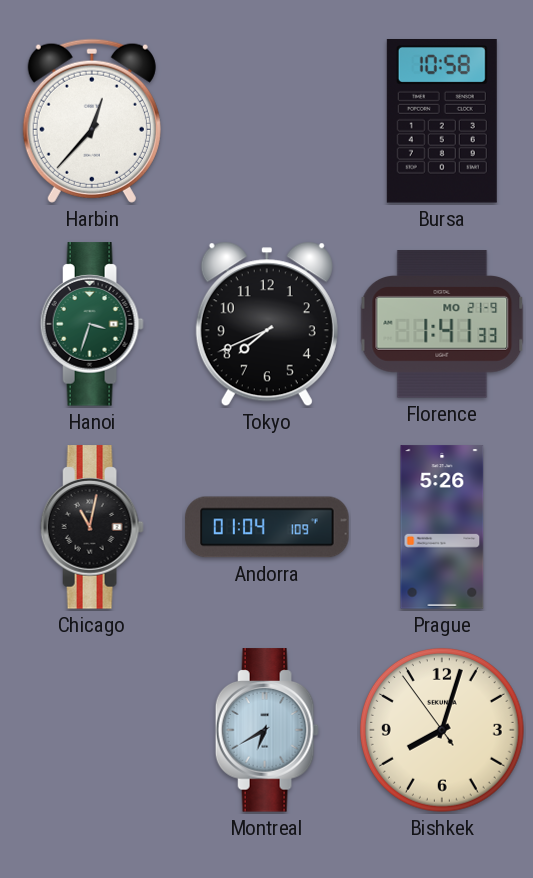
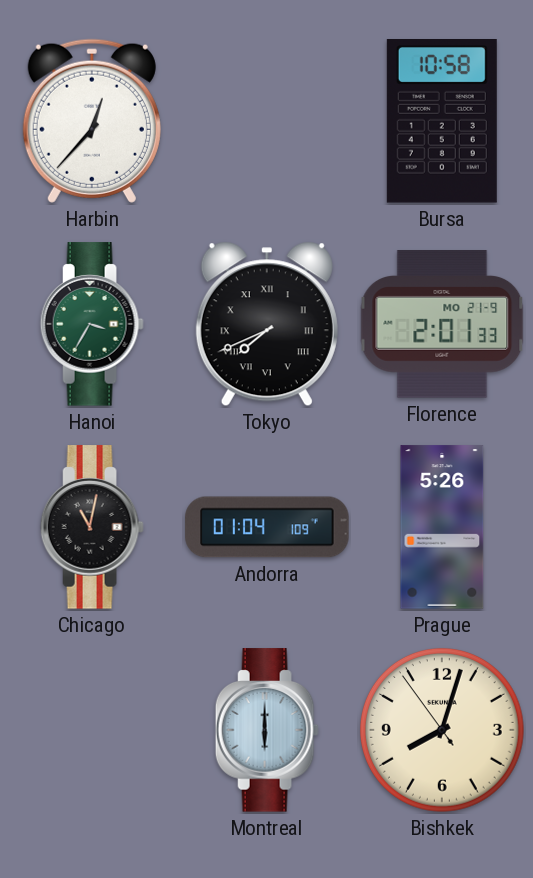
Hanoi: 3:33 -> 3:35 (92, 324)
Tokyo numerals: Arabic -> Roman (267, 324)
Florence: 1:41 -> 2:01 (442, 324)
Montreal: 6:40 -> 6:00 (267, 730)
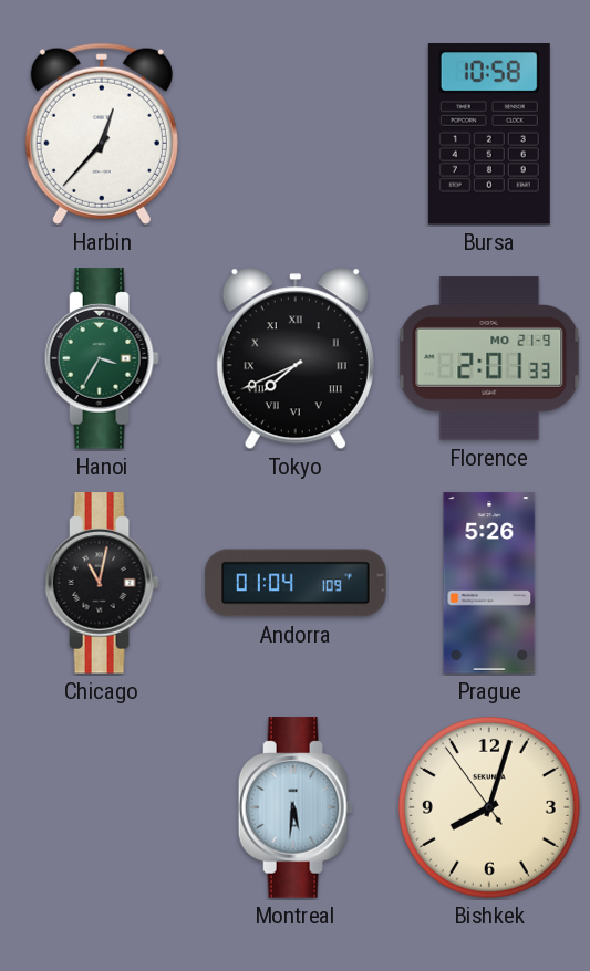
Montreal: 6:00 -> 5:31 (296, 807)
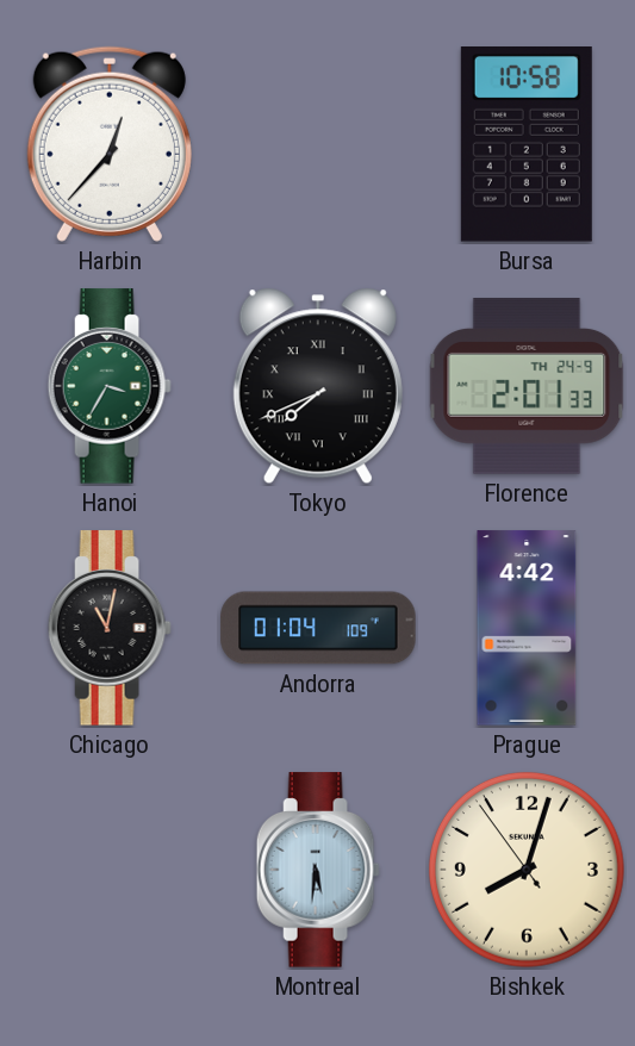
Florence date: MO 21-9 -> TH 24-9 (527, 386)
Prague: 5:26 -> 4:42 (527, 628)
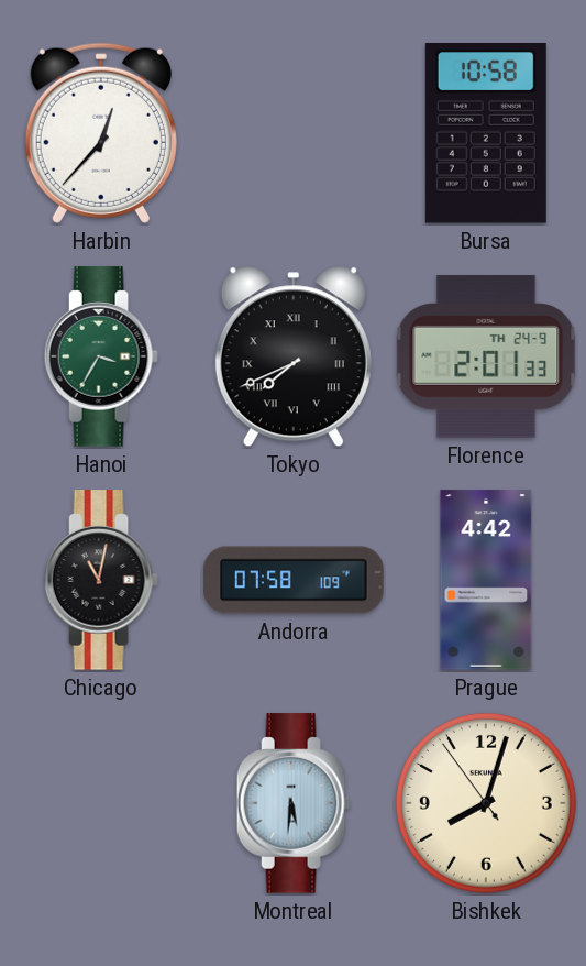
Andorra: 01:04 -> 07:58 (294, 580)
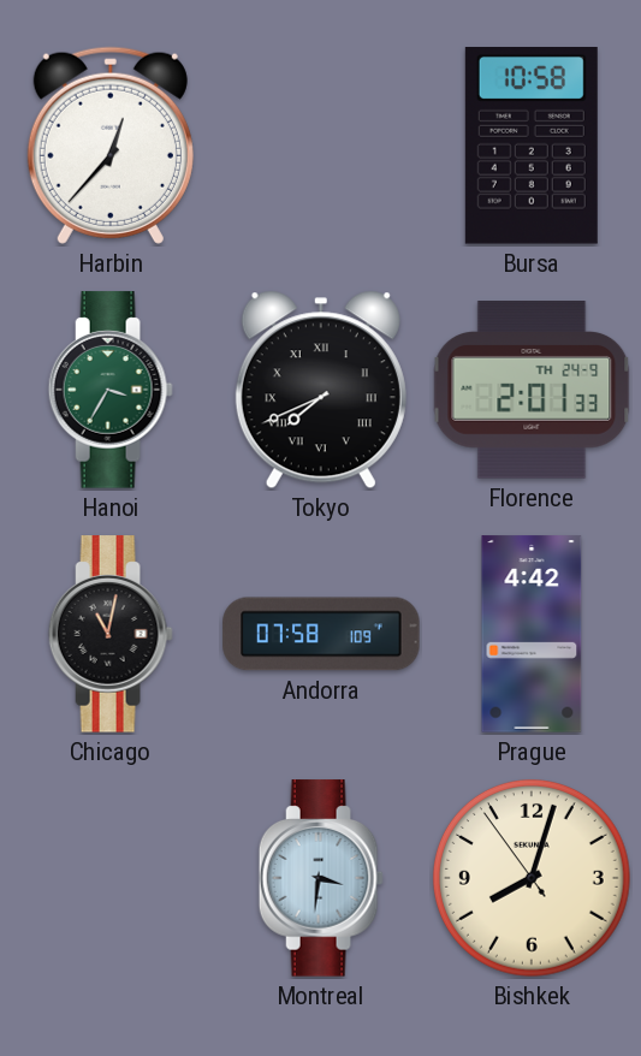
Montreal: 5:31 -> 3:31 (321, 878)
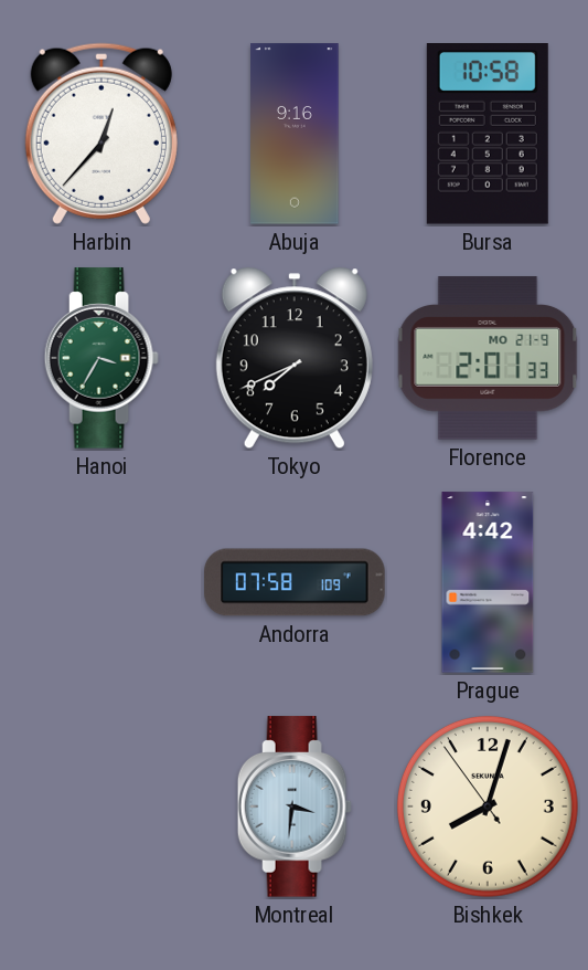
Abuja: none -> 9:16 (295, 134)
Tokyo numerals: Roman -> Arabic (295, 358)
Florence date: TH 24-9 -> MO 21-9 (488, 358)
Chicago: 11:02 -> none (111, 634)
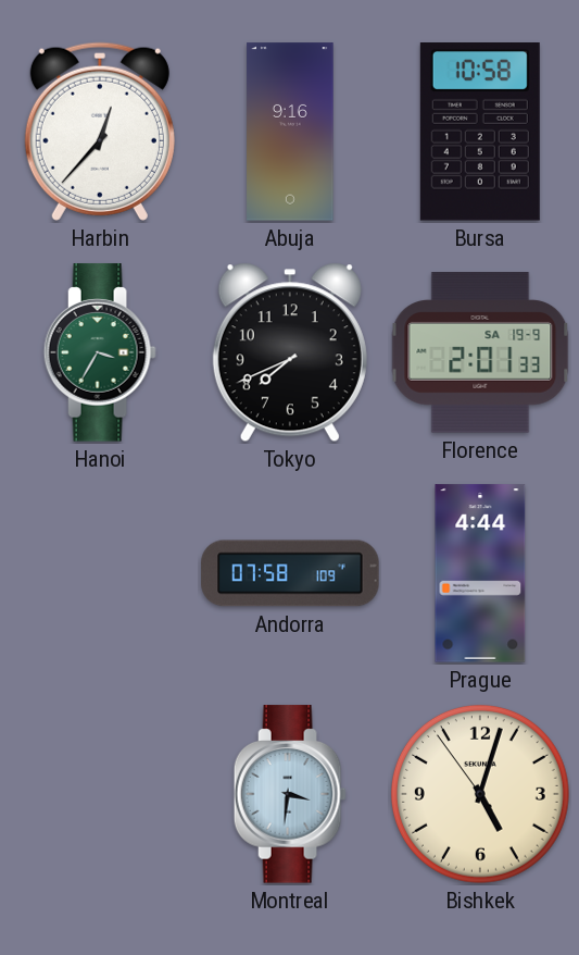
Florence date: MO 21-9 -> SA 19-9 (480, 352)
Prague: 4:42 -> 4:44 (480, 573)
Bishkek: 8:02 -> 5:02 (480, 794)
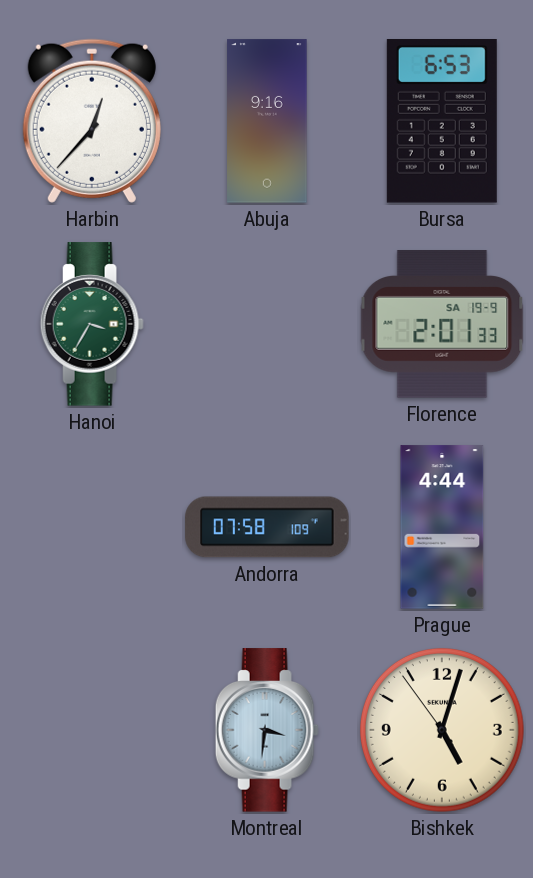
Bursa: 10:58 -> 6:53 (442, 122)
Tokyo: 7:41 -> none (290, 352)
